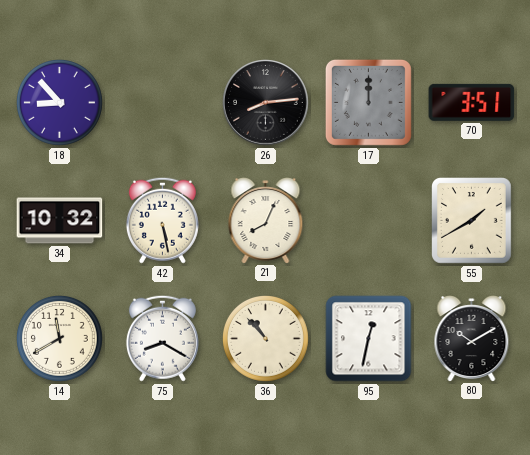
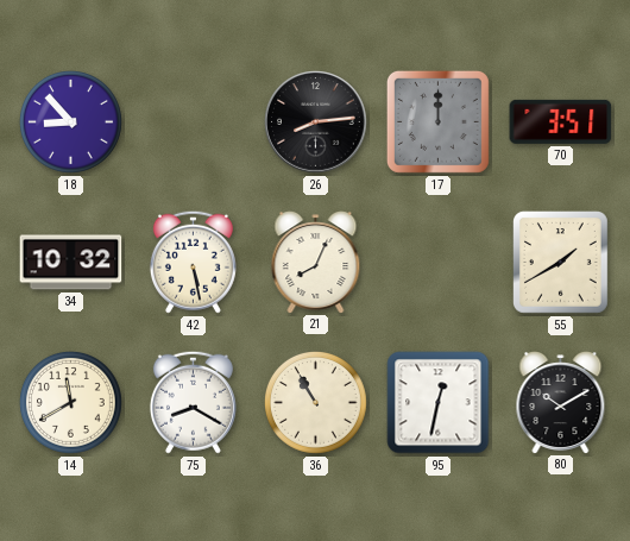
36: 10:53 -> 10:55 (316, 403)
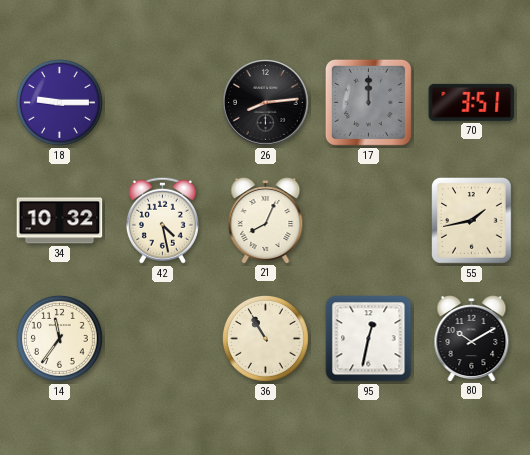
18: 8:53 -> 9:15 (60, 103)
42: 5:28 -> 4:28 (162, 220)
55: 1:40 -> 1:43 (472, 221)
14: 11:40 -> 11:36 (60, 339)
75: 8:20 -> none (193, 402)
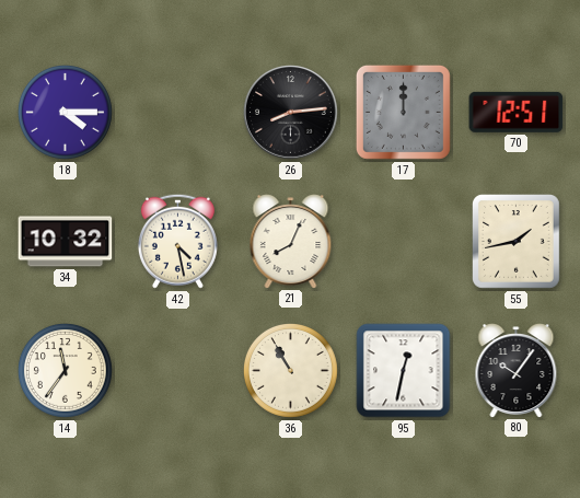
18: 9:15 -> 4:15 (66, 113)
70: 3:51 -> 12:51 (517, 112)
80: 10:10 -> 10:06 (517, 371)
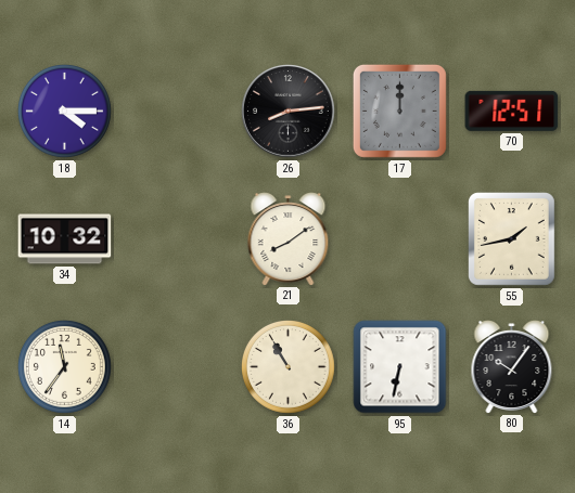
42: 4:28 -> none (177, 241)
21: 8:04 -> 8:09 (289, 239)
95: 12:32 -> 6:32 (400, 367)
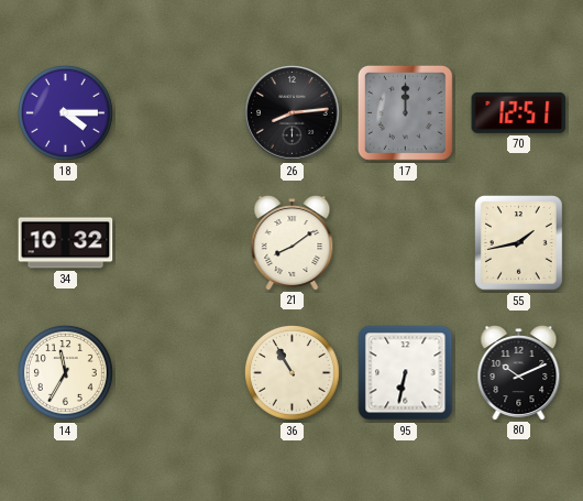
14: 11:36 -> 11:35 (66, 373)
80: 10:06 -> 10:11 (519, 373)
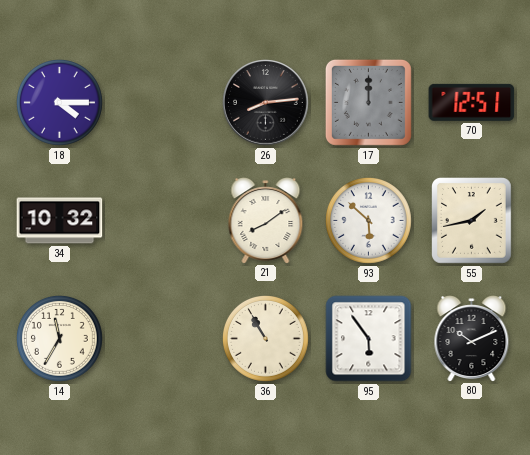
93: none -> 5:52 (369, 221)
95: 6:32 -> 5:54 (369, 339)
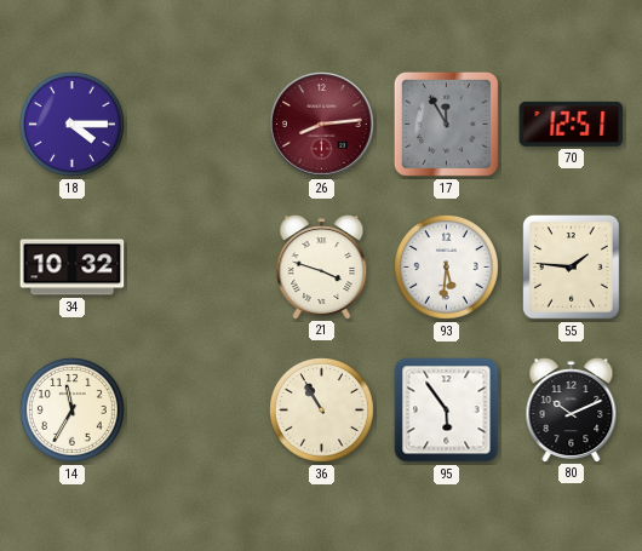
26 dial: black -> burgundy (322, 125)
17: 12:00 -> 11:55 (446, 124)
21: 8:09 -> 3:48 (322, 268)
93: 5:52 -> 5:31 (447, 268)
55: 1:43 -> 1:46 (572, 268)
